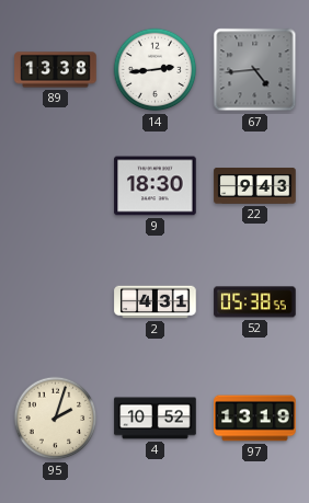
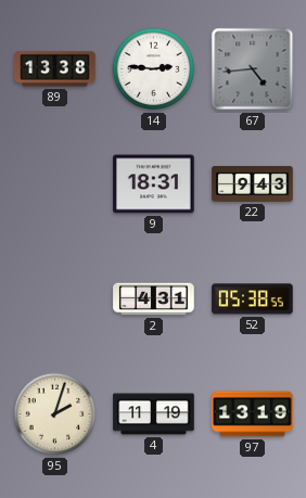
14: 2:44 -> 2:46 (154, 69)
9: 18:30 -> 18:31 (154, 184)
4: 10:52 -> 11:19 (154, 414)
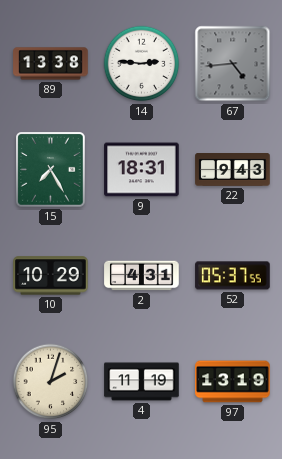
15: none -> 7:25 (51, 170)
10: none -> 10:29 (51, 276)
52: 05:38 -> 05:37 (233, 276)
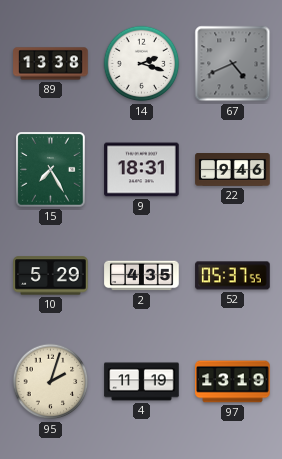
14: 2:46 -> 2:18 (142, 64)
67: 4:44 -> 4:41 (233, 64)
22: 9:43 -> 9:46 (233, 170)
10: 10:29 -> 5:29 (51, 276)
2: 4:31 -> 4:35 (142, 276)
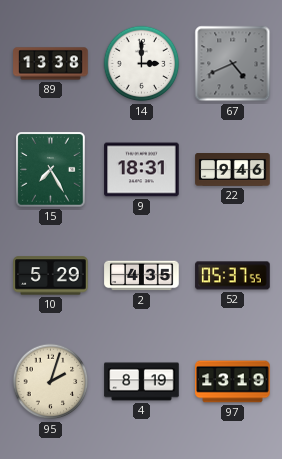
14: 2:18 -> 3:00 (142, 64)
4: 11:19 -> 8:19 (142, 382)
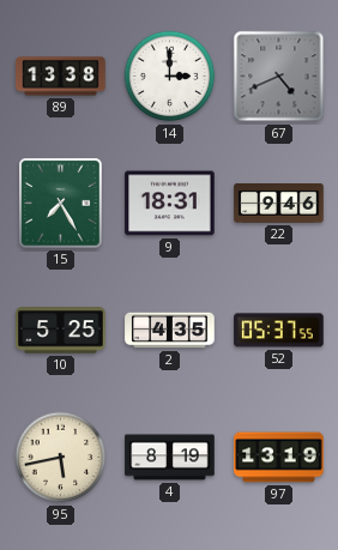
10: 5:29 -> 5:25 (61, 331)
95: 2:03 -> 5:43 (61, 458)
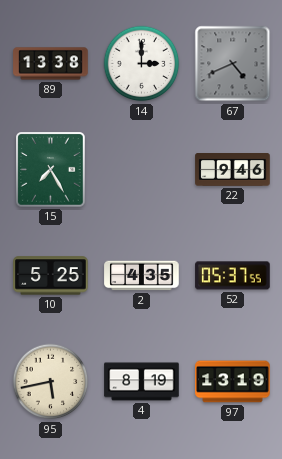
9: 18:31 -> none (170, 204)
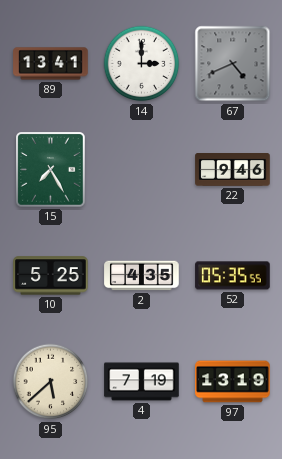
89: 13:38 -> 13:41 (51, 64)
52: 05:37 -> 05:35 (233, 276)
95: 5:43 -> 5:38 (51, 382)
4: 8:19 -> 7:19 (142, 382)
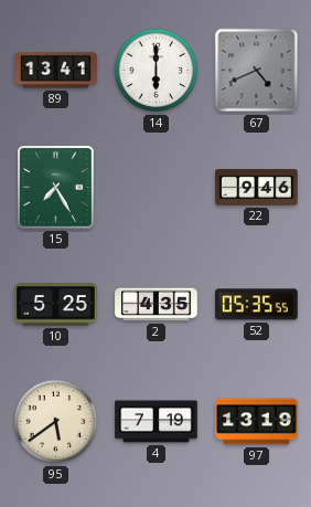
14: 3:00 -> 6:00 (157, 71)
95: 5:38 -> 5:39 (56, 422)
